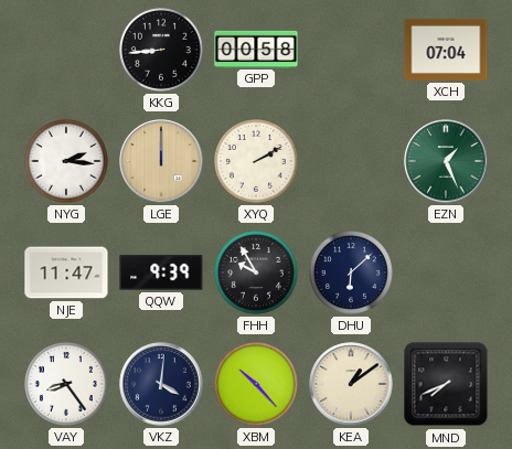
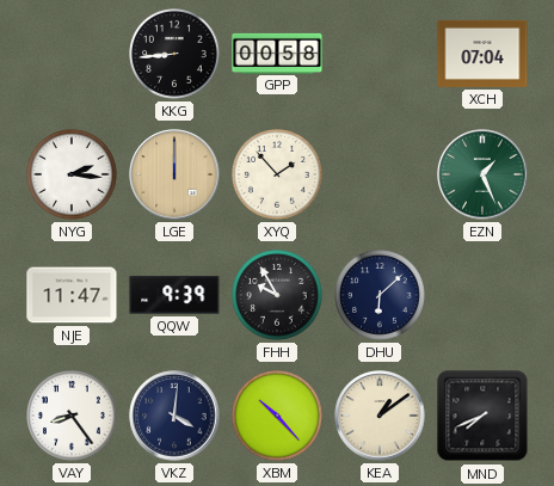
XYQ: 2:10 -> 1:53 (278, 176)
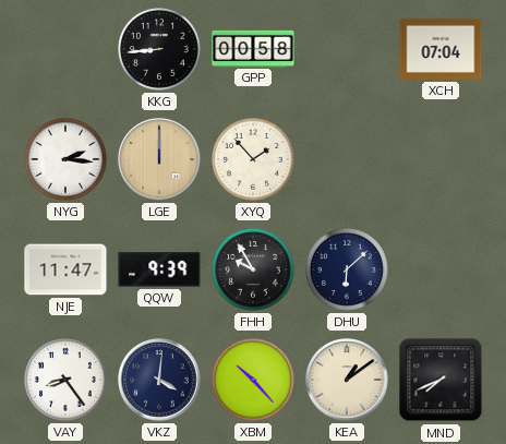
EZN: 1:26 -> none (482, 174)
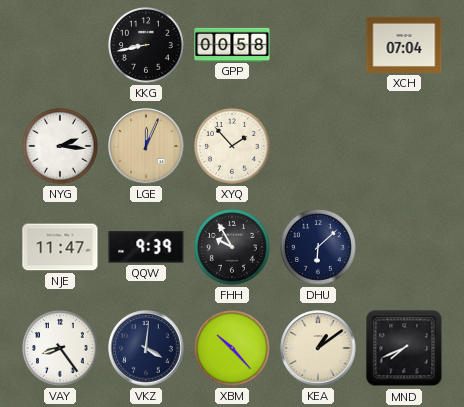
KKG: 8:44 -> 8:43 (147, 46)
LGE: 12:00 -> 12:04 (146, 146)
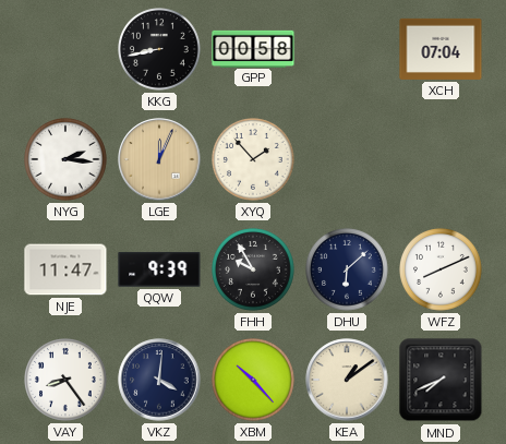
WFZ: none -> 8:11 (442, 271)
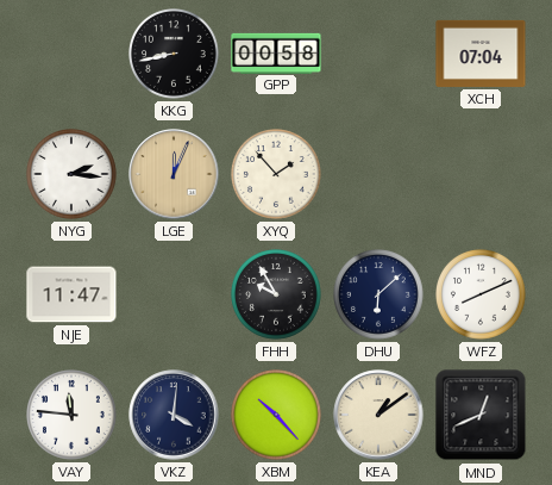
QQW: 9:39 -> none (159, 269)
VAY: 8:24 -> 11:46 (73, 416)
MND: 7:41 -> 12:41 (481, 415)
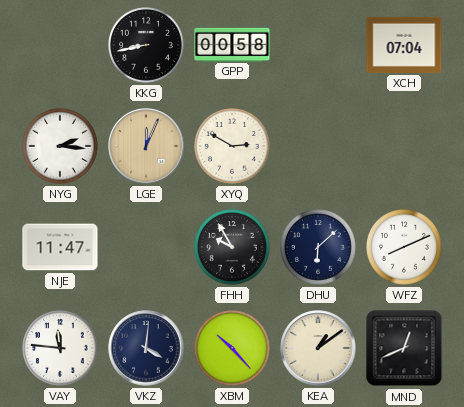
XYQ: 1:53 -> 2:50 (233, 147)
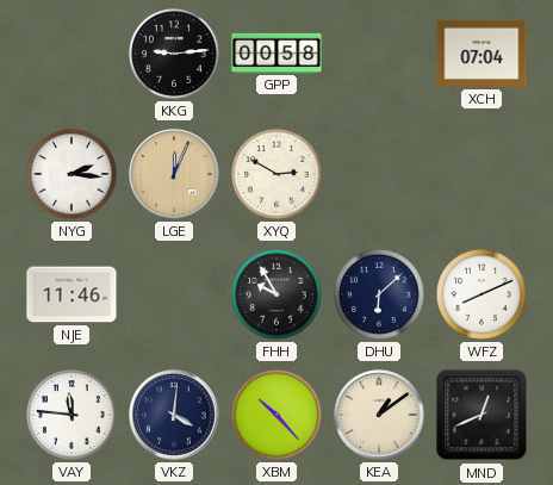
KKG: 8:43 -> 9:14 (175, 55)
NJE: 11:47 -> 11:46 (72, 294)
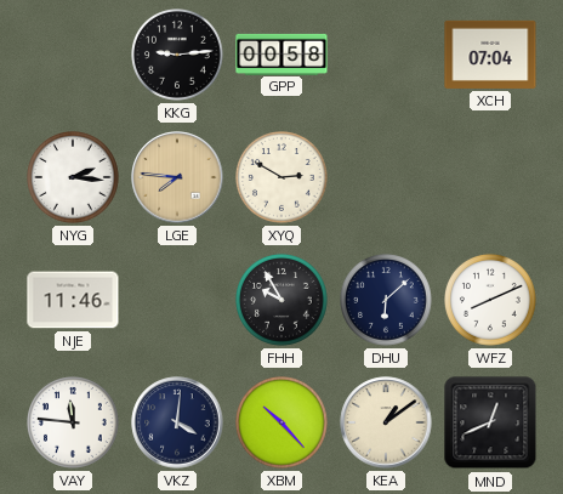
LGE: 12:04 -> 7:46 (177, 177)
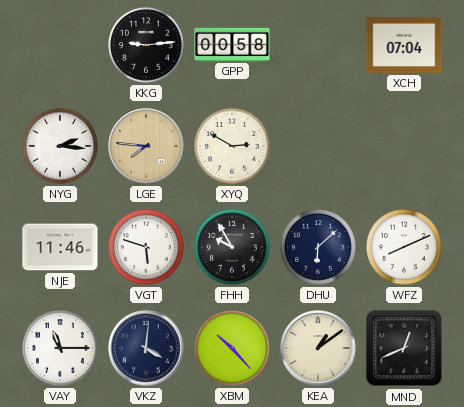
VGT: none -> 5:48 (147, 248)
VAY: 11:46 -> 11:15 (61, 349)
